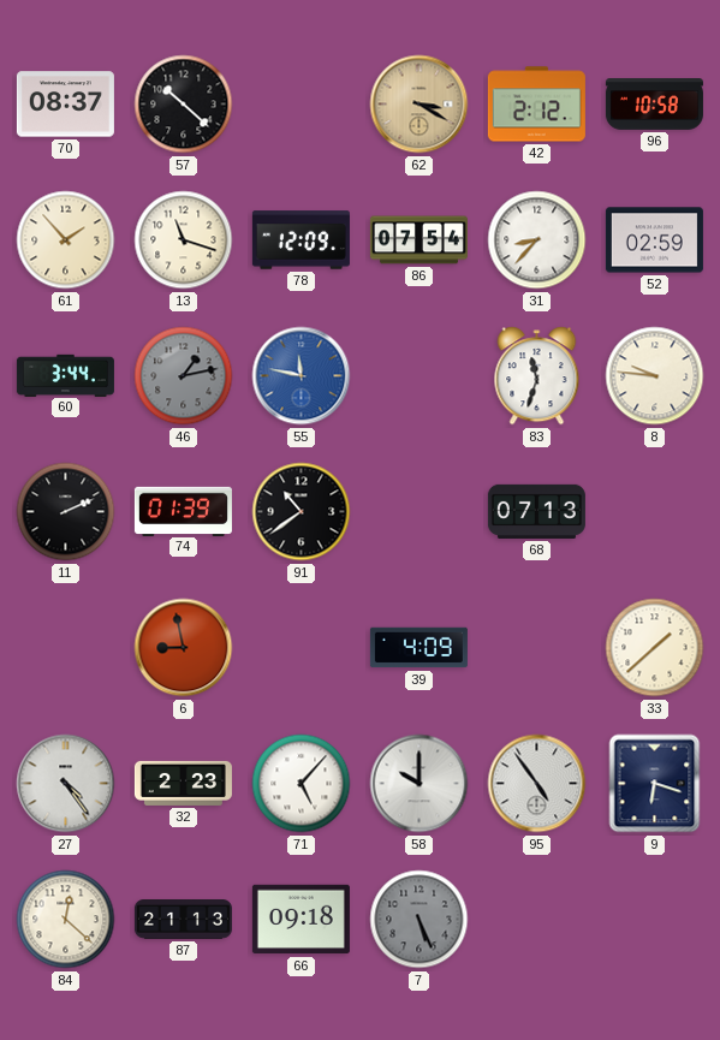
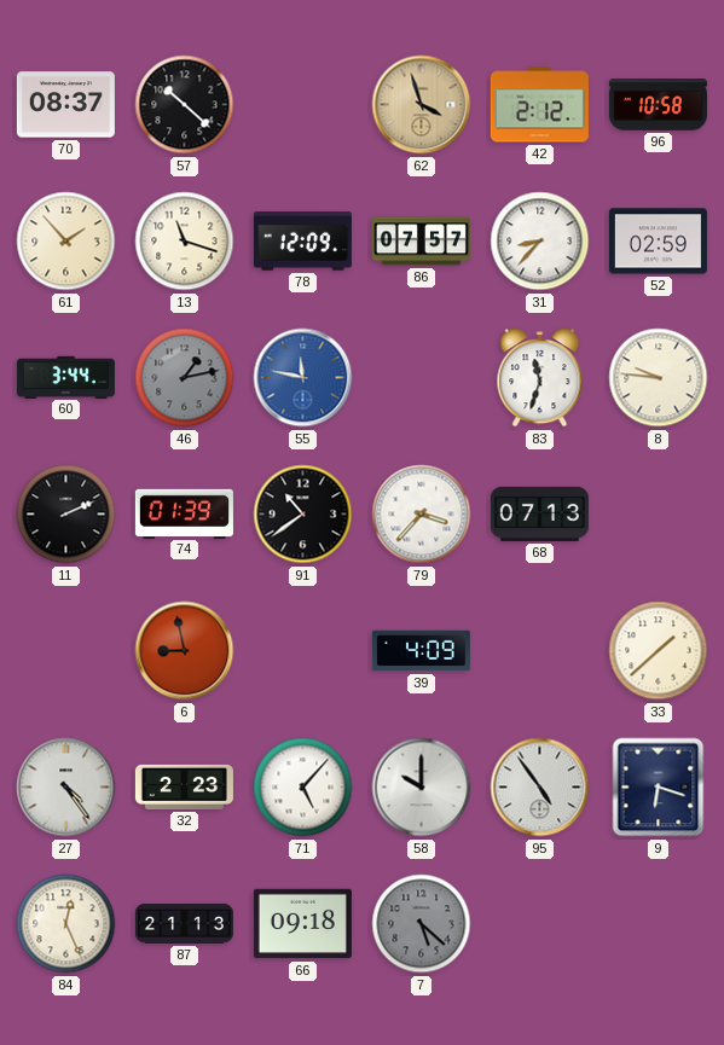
62: 3:20 -> 3:57 (422, 105)
86: 07:54 -> 07:57 (421, 242)
79: none -> 3:37 (422, 515)
84: 12:22 -> 12:26 (66, 924)
7: 5:26 -> 5:22 (422, 924)
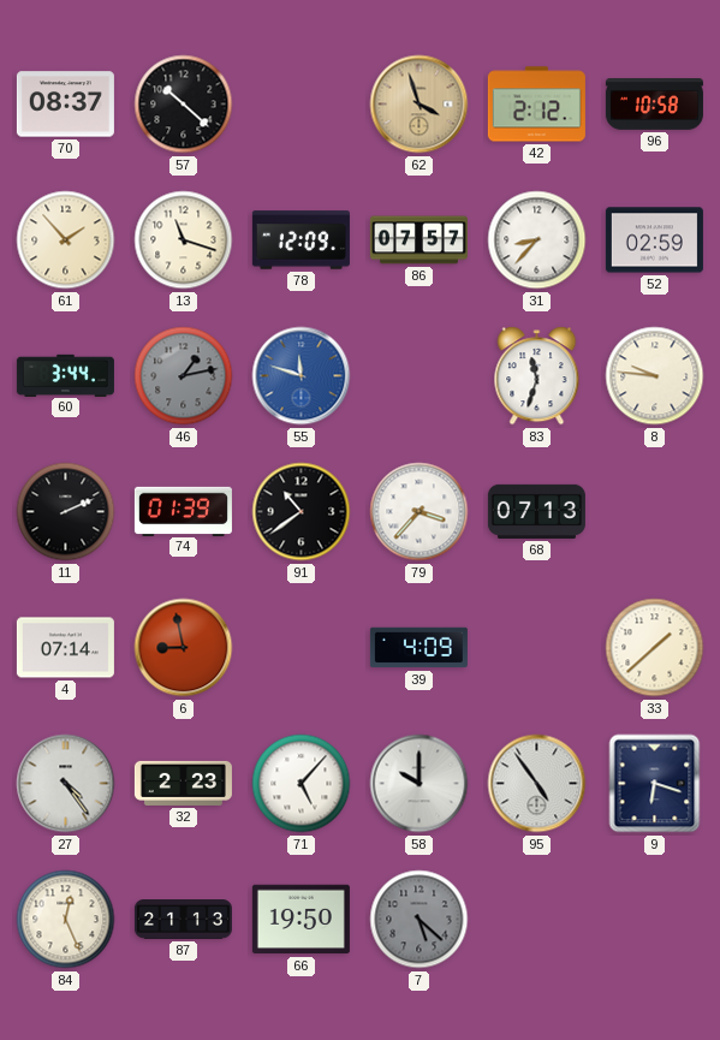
55: 11:47 -> 11:48 (302, 376)
4: none -> 07:14 (65, 648)
66: 09:18 -> 19:50 (301, 920)
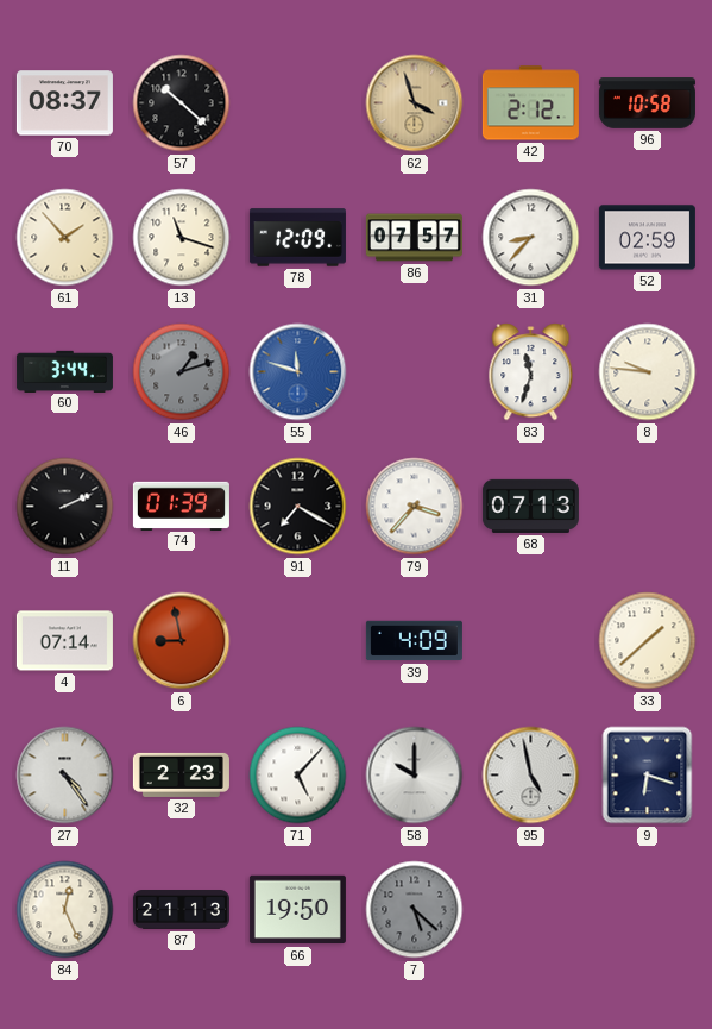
46: 1:13 -> 1:12 (182, 372)
91: 10:39 -> 7:20 (298, 507)
95: 4:54 -> 4:58 (531, 776)
